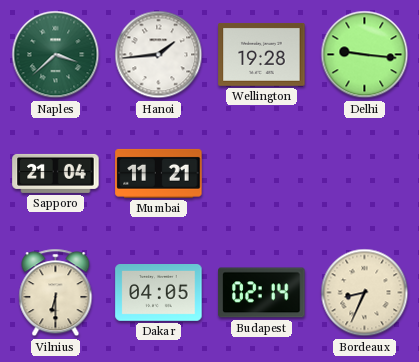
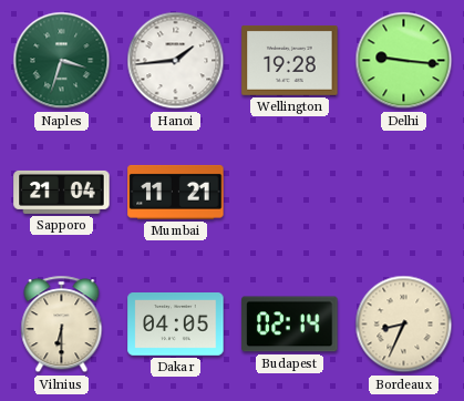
Naples: 3:38 -> 3:33 (62, 61)
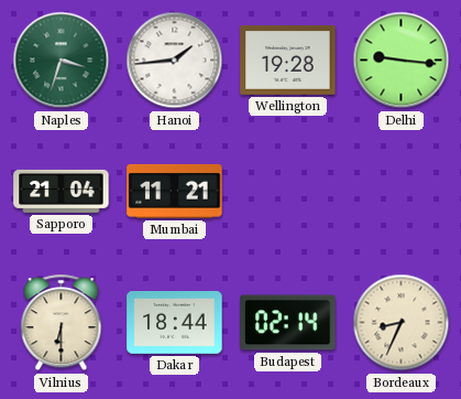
Dakar: 04:05 -> 18:44 (175, 323)
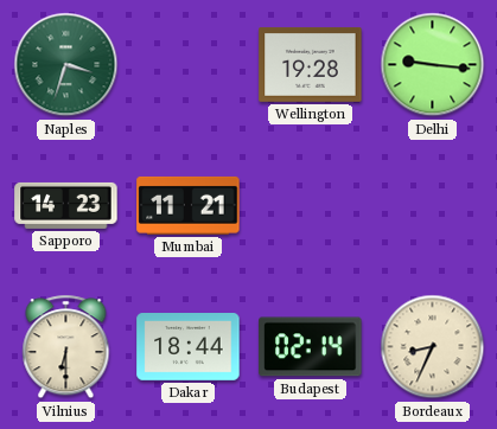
Hanoi: 1:44 -> none (175, 61)
Sapporo: 21:04 -> 14:23 (66, 205)
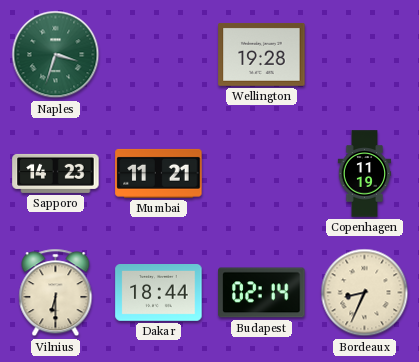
Delhi: 9:16 -> none (433, 65)
Copenhagen: none -> 11:19 (365, 174)
